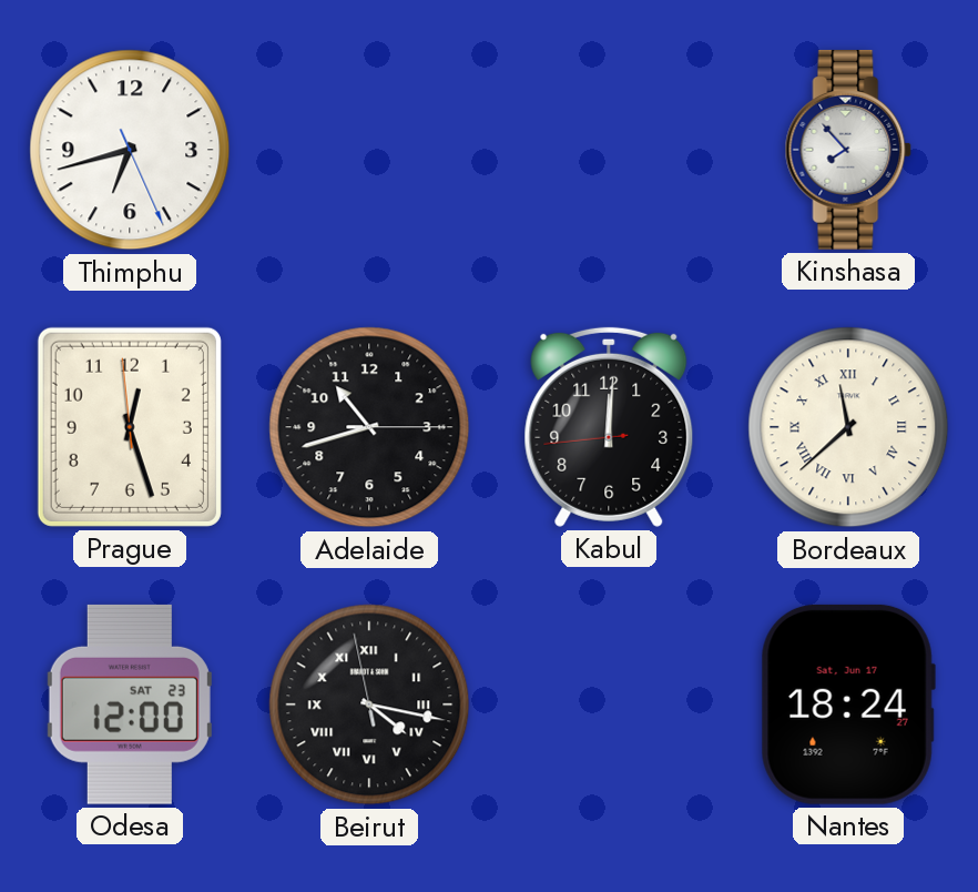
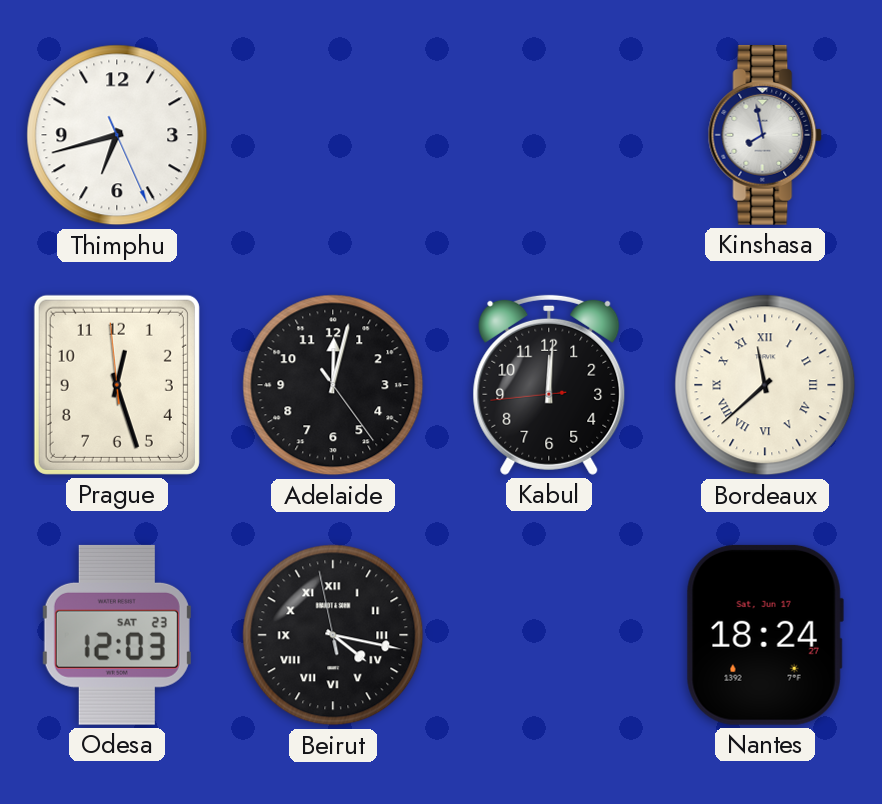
Kinshasa: 7:53 -> 7:58 (765, 135)
Adelaide: 10:42 -> 12:02 (333, 385)
Odesa: 12:00 -> 12:03 (117, 635)
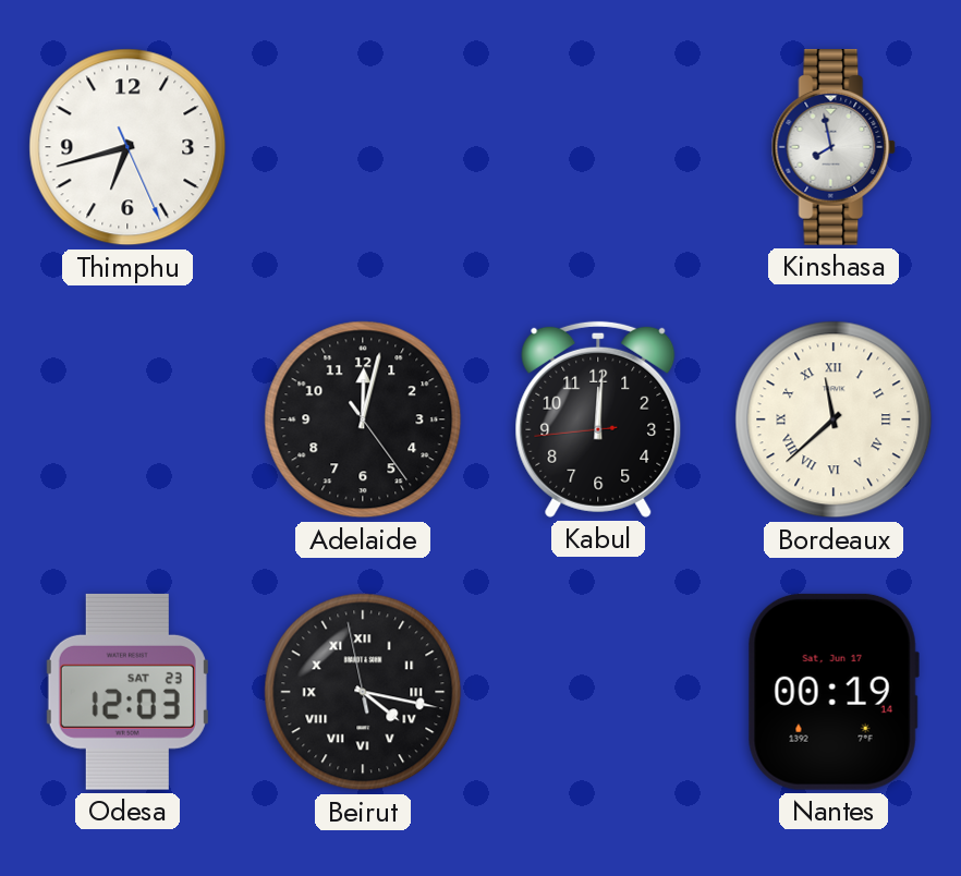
Prague: 12:26 -> none (117, 385)
Nantes: 18:24 -> 00:19 (834, 692)
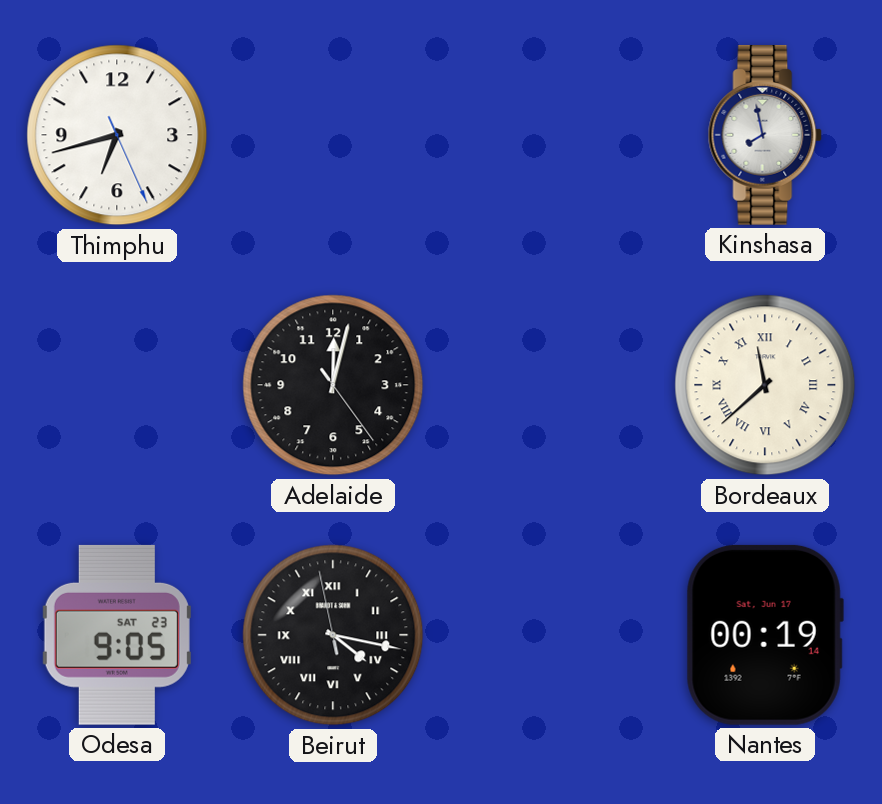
Kabul: 12:00 -> none (598, 419)
Odesa: 12:03 -> 9:05 (117, 635)
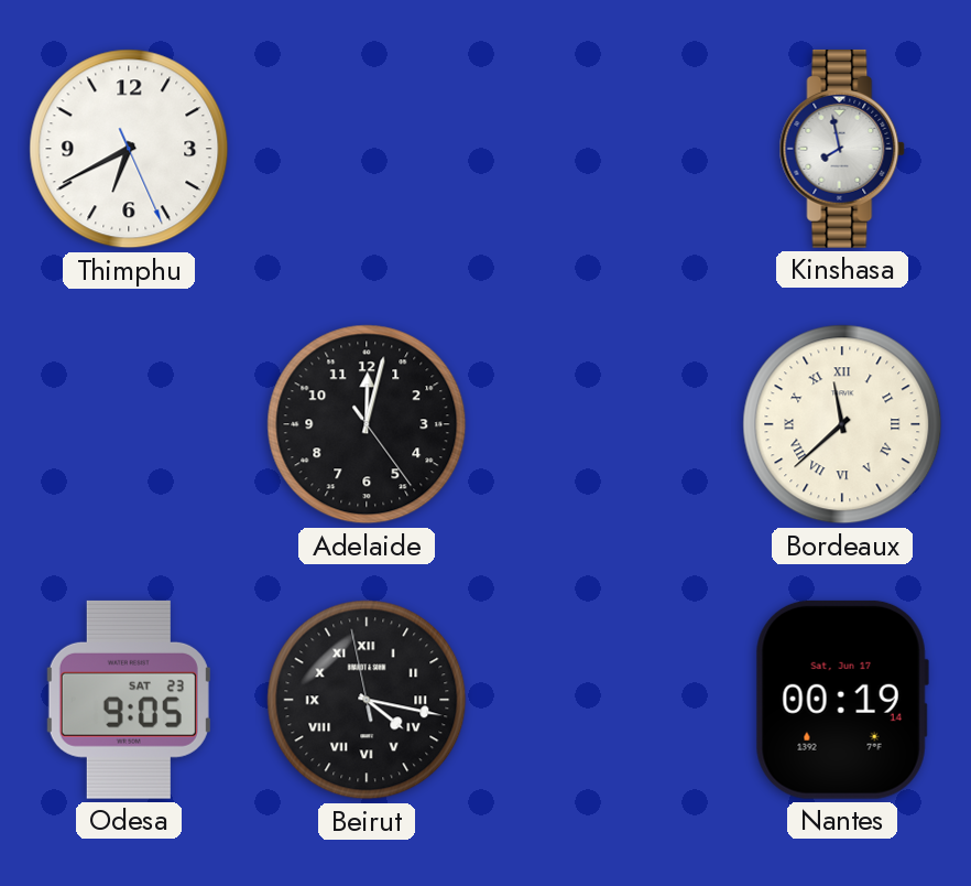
Thimphu: 6:42 -> 6:40 (129, 149)
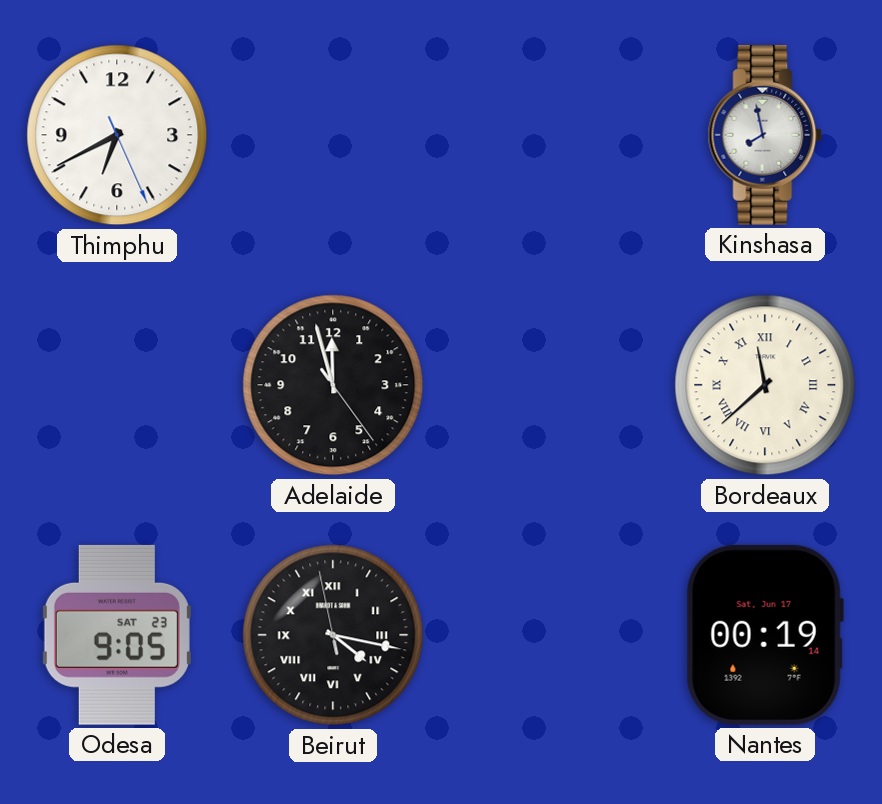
Adelaide: 12:02 -> 11:57 (333, 385)
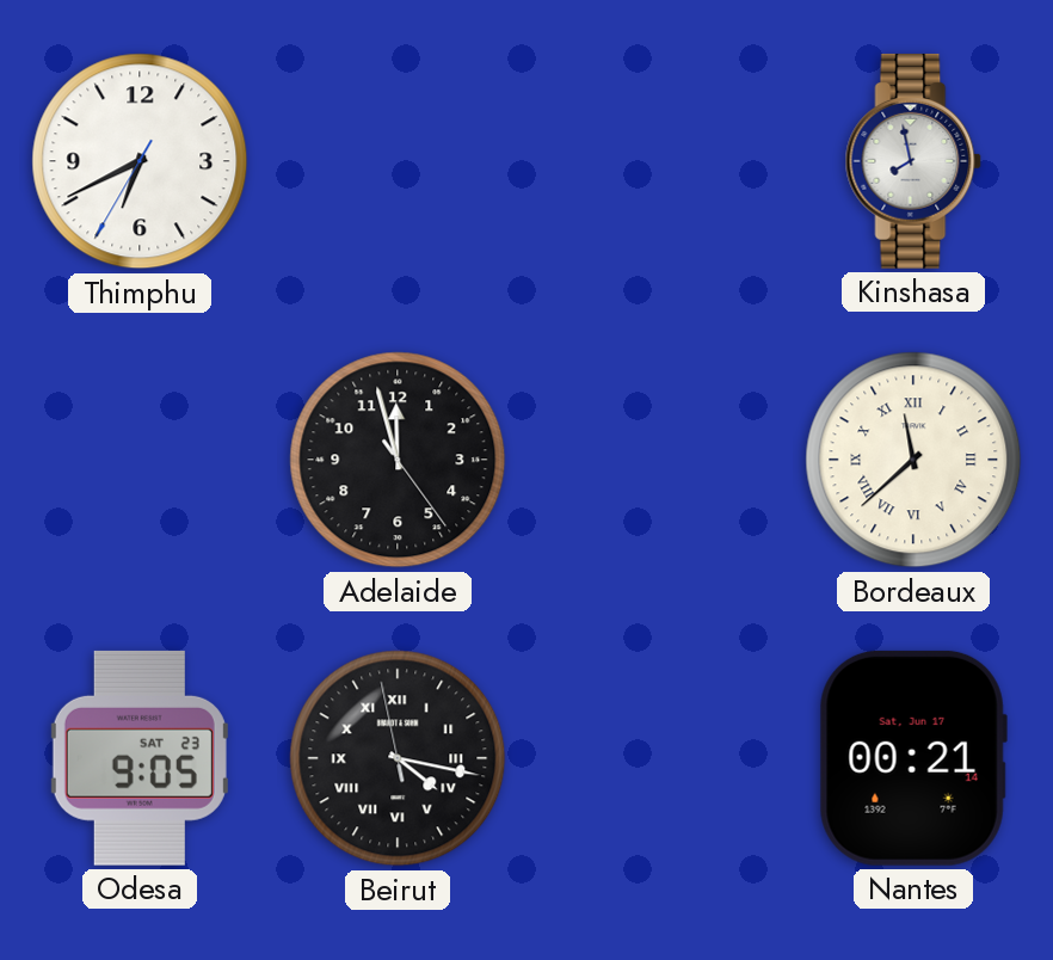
Thimphu: 6:40:26 -> 6:40:35 (140, 161)
Nantes: 00:19 -> 00:21 (913, 758)
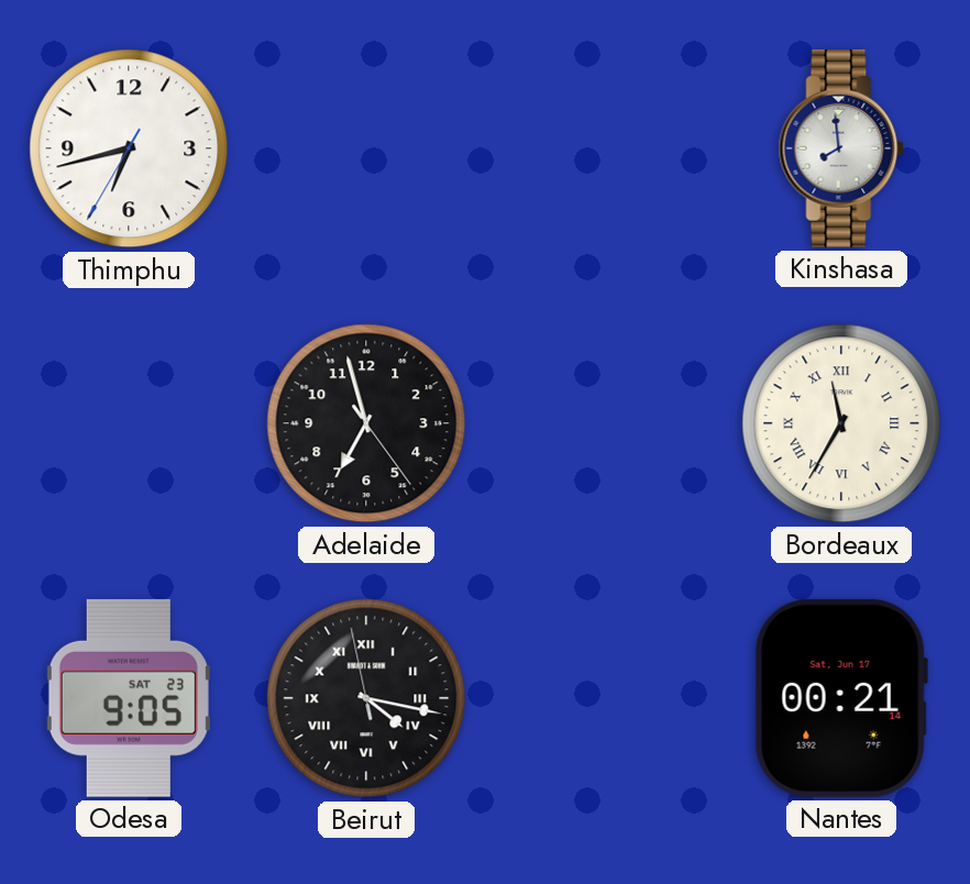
Thimphu: 6:40 -> 6:42 (129, 148)
Kinshasa: 7:58 -> 7:59 (841, 148)
Adelaide: 11:57 -> 6:57 (366, 423)
Bordeaux: 11:38 -> 11:35 (841, 423)
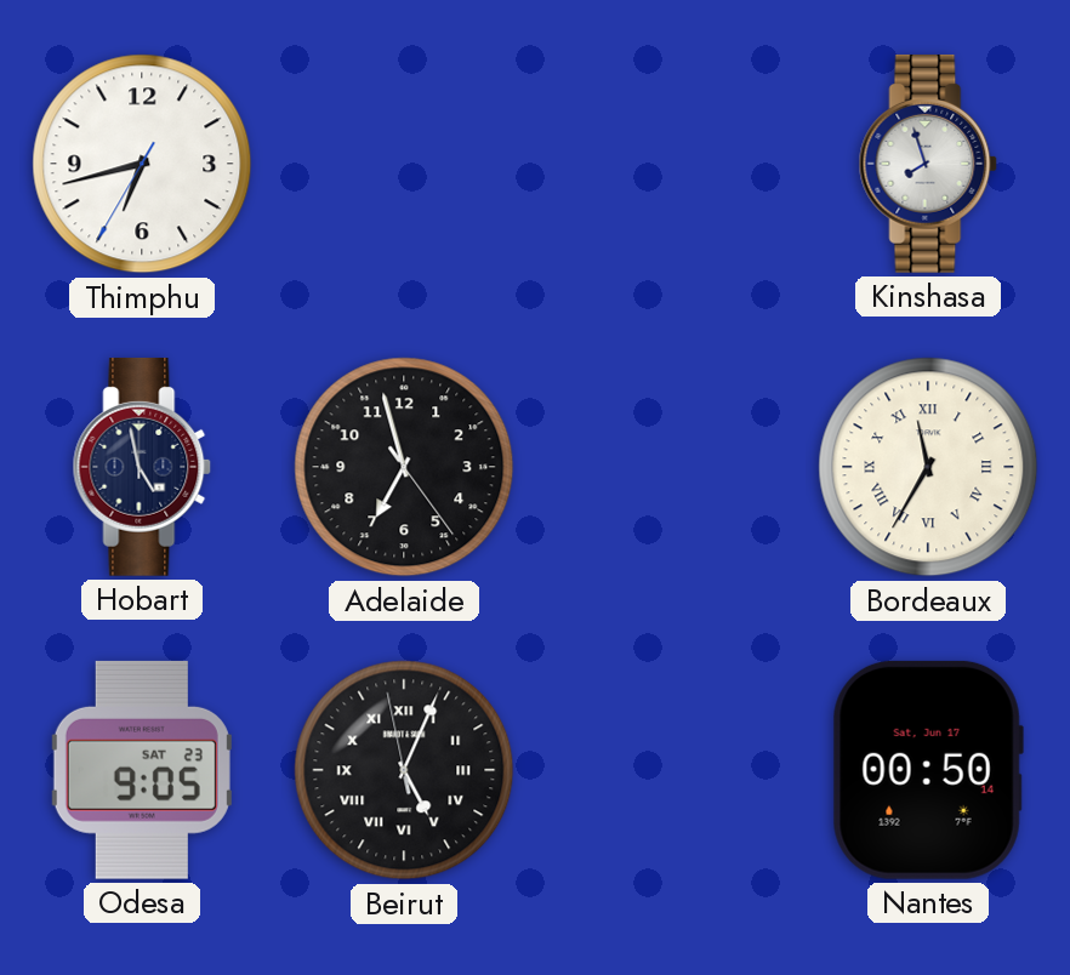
Kinshasa: 7:59 -> 7:57 (928, 164)
Hobart: none -> 4:58 (142, 467)
Beirut: 4:16 -> 5:03 (404, 770)
Nantes: 00:21 -> 00:50 (928, 770)
